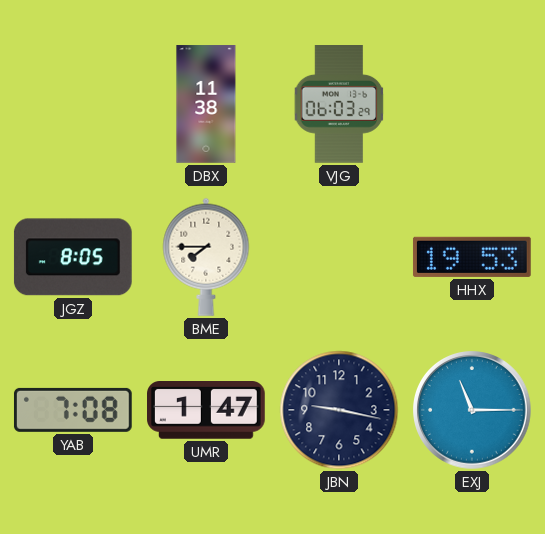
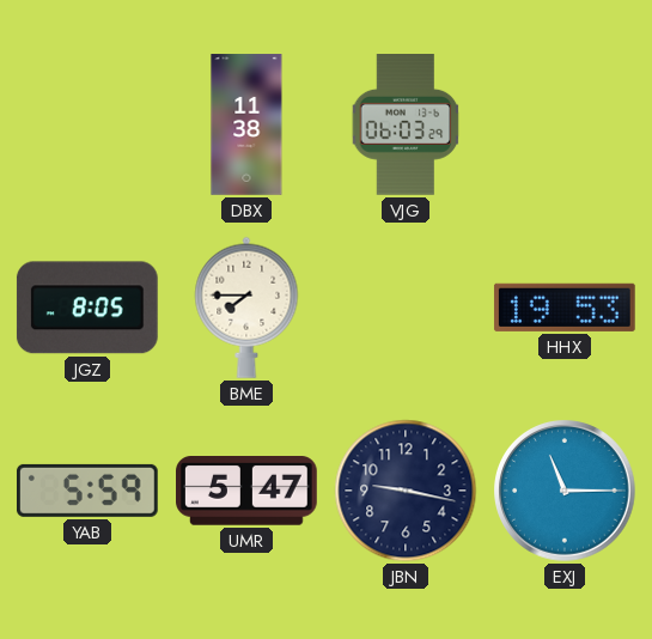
YAB: 7:08 -> 5:59 (87, 491)
UMR: 1:47 -> 5:47 (248, 491)
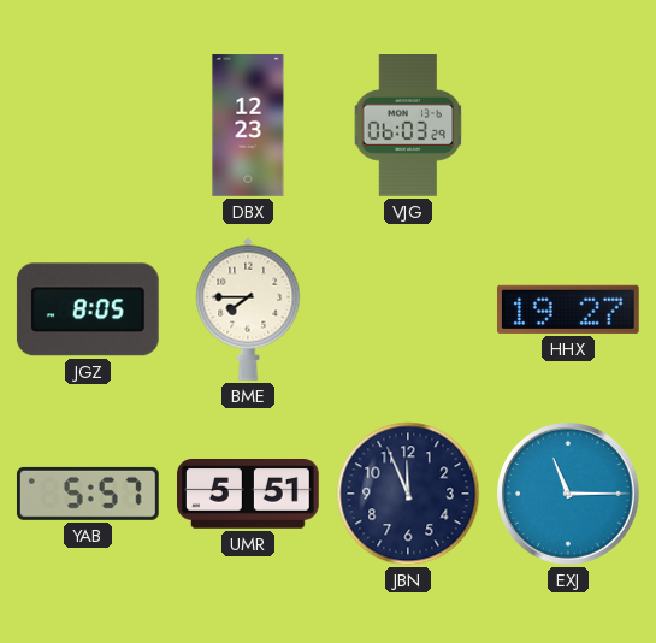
DBX: 11:38 -> 12:23 (248, 125)
HHX: 19:53 -> 19:27 (568, 309)
YAB: 5:59 -> 5:57 (88, 494)
UMR: 5:47 -> 5:51 (249, 494)
JBN: 9:17 -> 11:56 (408, 494)
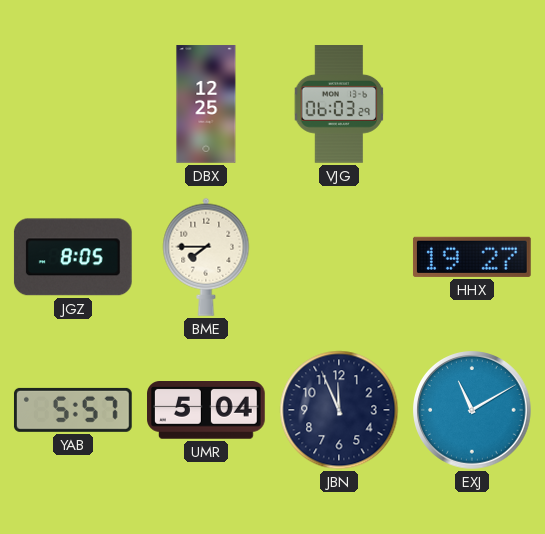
DBX: 12:23 -> 12:25 (206, 104)
UMR: 5:51 -> 5:04 (207, 410)
EXJ: 11:15 -> 11:10 (473, 411)
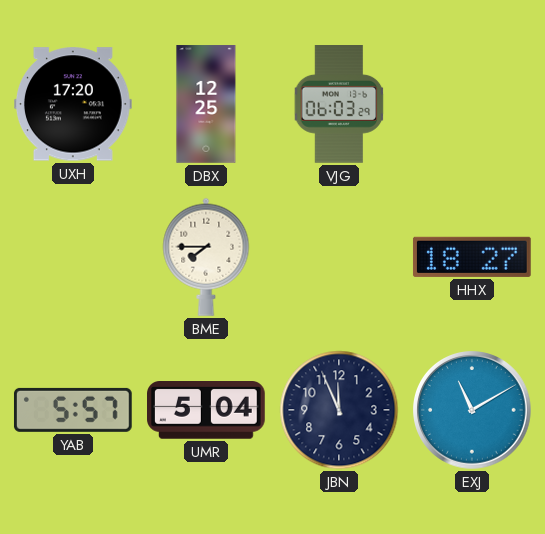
UXH: none -> 17:20 (74, 104)
JGZ: 8:05 -> none (73, 257)
HHX: 19:27 -> 18:27 (472, 257)
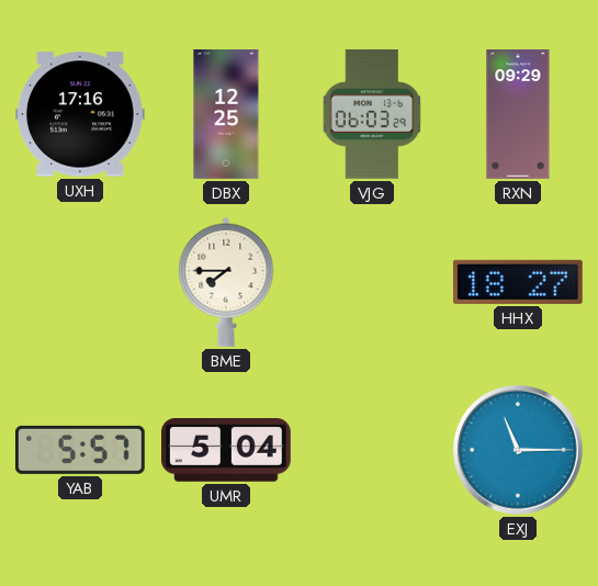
UXH: 17:20 -> 17:16 (81, 114)
RXN: none -> 09:29 (518, 114)
JBN: 11:56 -> none (339, 410)
EXJ: 11:10 -> 11:15 (519, 451)
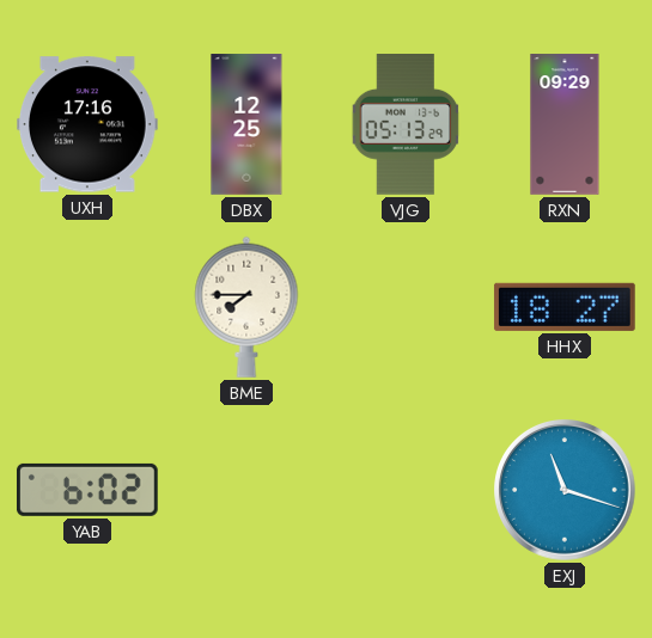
VJG: 06:03 -> 05:13 (406, 125)
YAB: 5:57 -> 6:02 (87, 490)
UMR: 5:04 -> none (227, 450)
EXJ: 11:15 -> 11:18 (566, 491)
